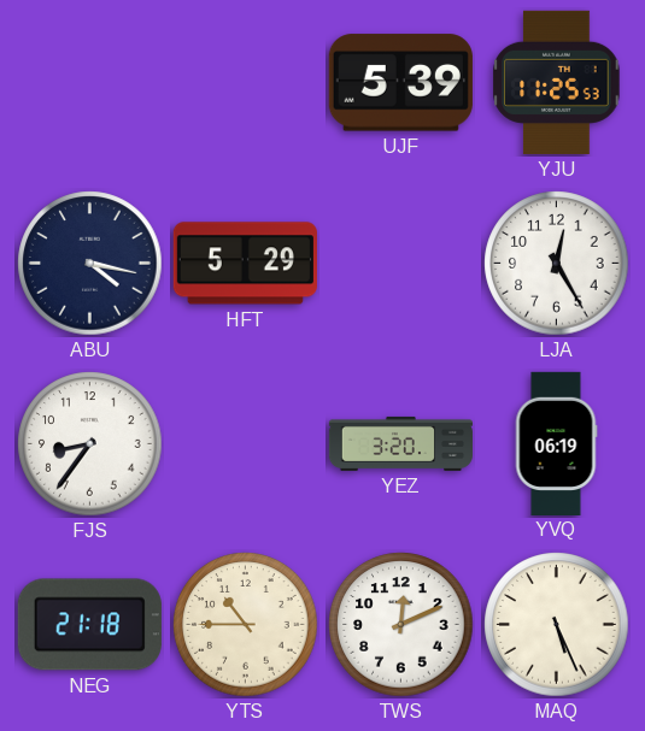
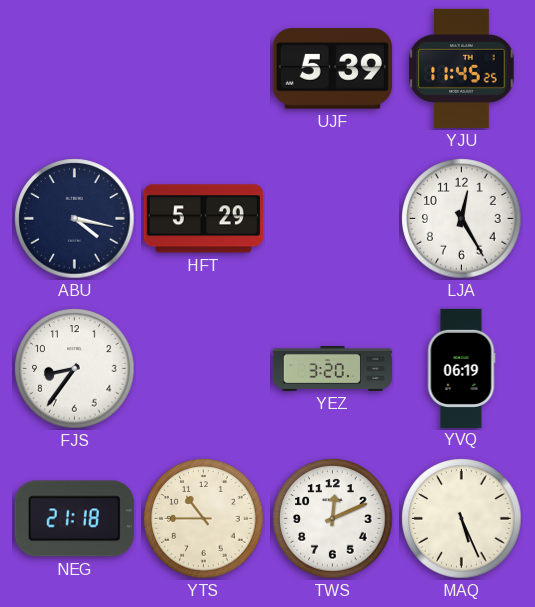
YJU: 11:25 -> 11:45 (462, 68)
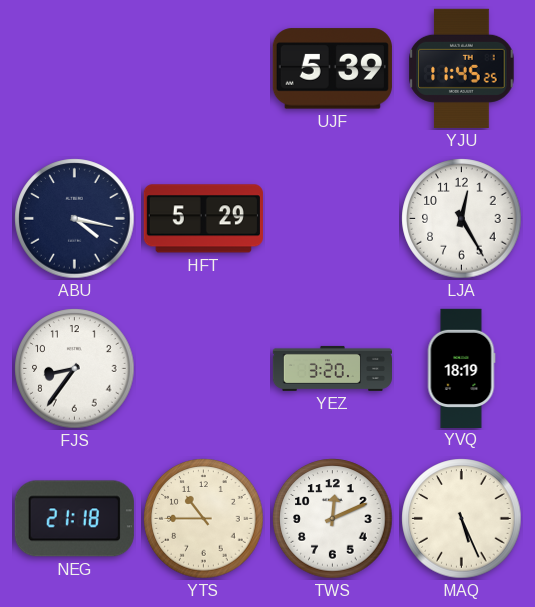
YVQ: 06:19 -> 18:19 (461, 368)
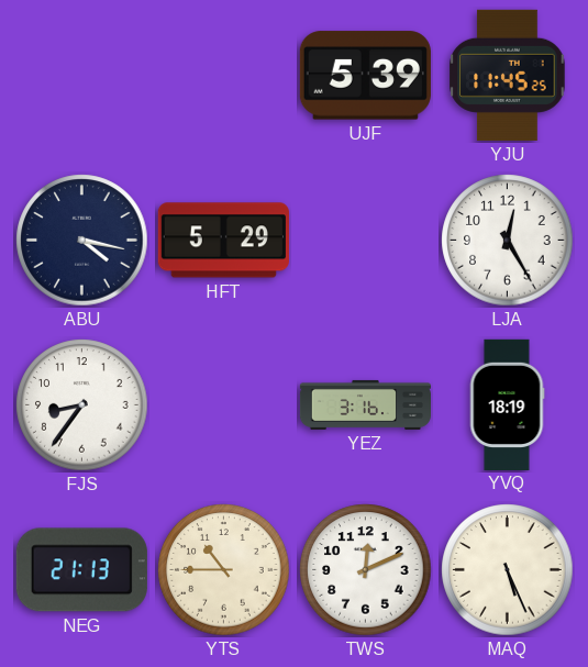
YEZ: 3:20 -> 3:16 (365, 404)
NEG: 21:18 -> 21:13 (81, 570)
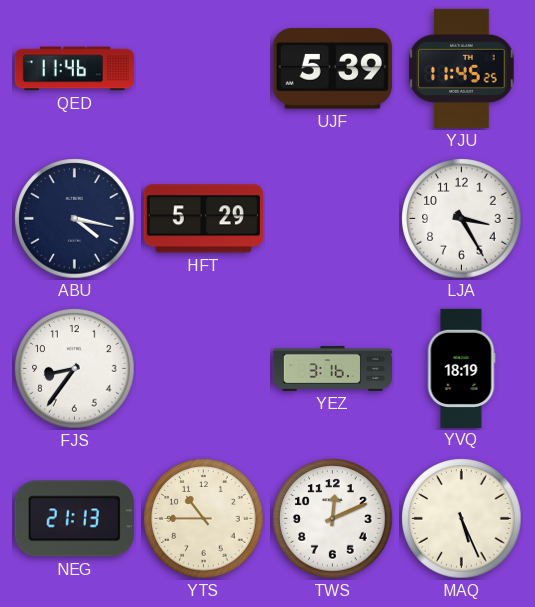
QED: none -> 11:46 (74, 69)
LJA: 12:25 -> 3:25 (462, 219)
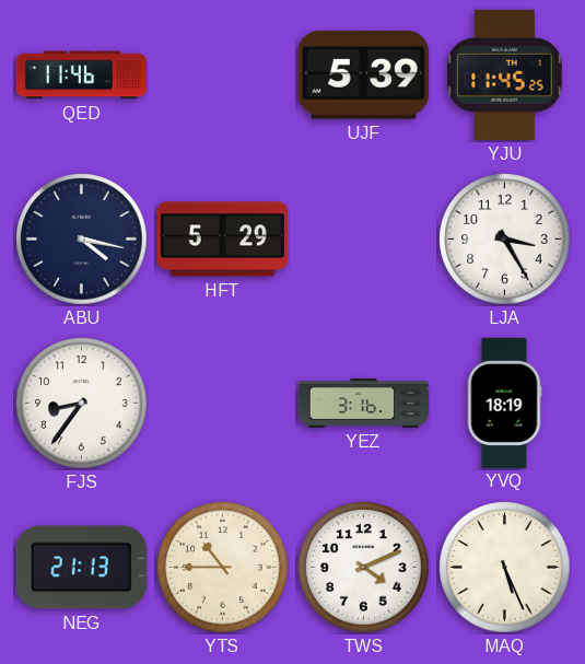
TWS: 12:11 -> 4:11 (364, 568)
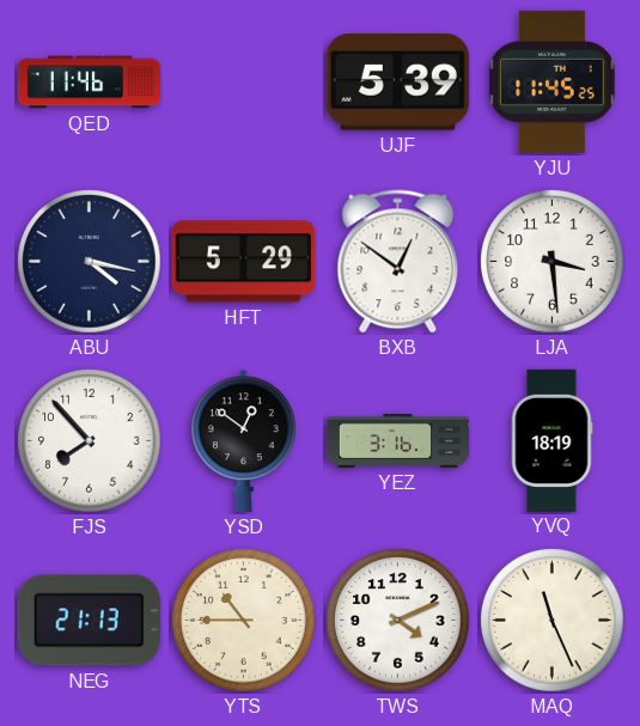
BXB: none -> 12:51 (398, 262)
LJA: 3:25 -> 3:29 (553, 262)
FJS: 8:36 -> 7:53 (90, 441)
YSD: none -> 12:51 (244, 440)
MAQ: 5:26 -> 11:26 (553, 621)
